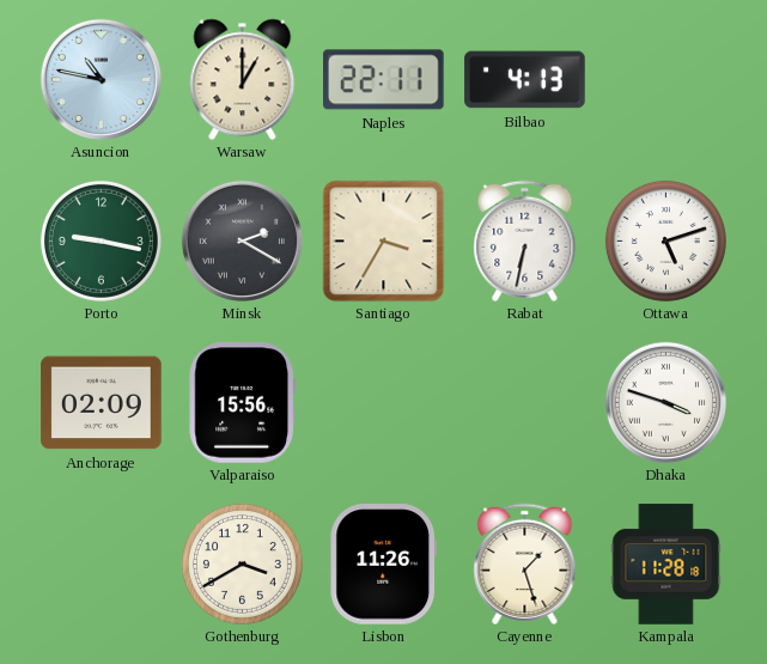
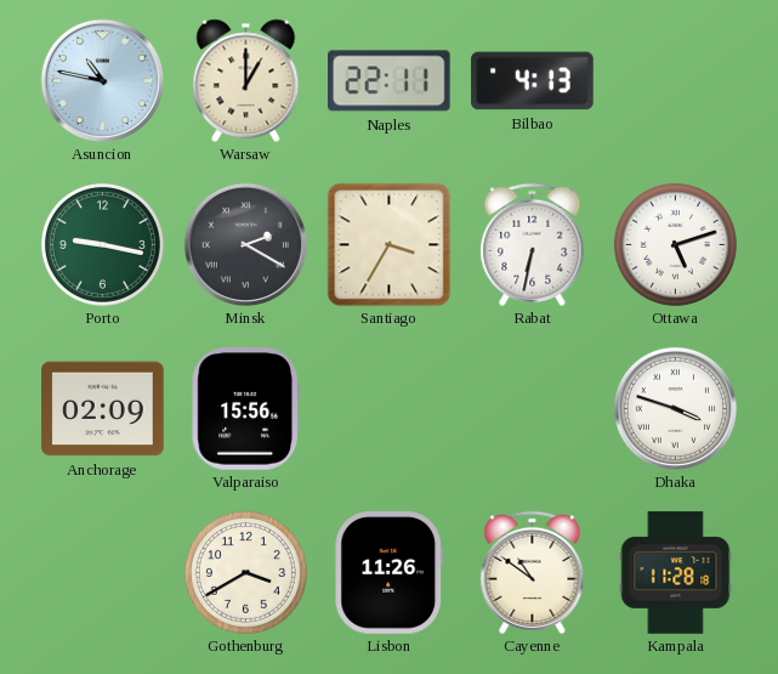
Cayenne: 1:27 -> 10:51 (533, 572)
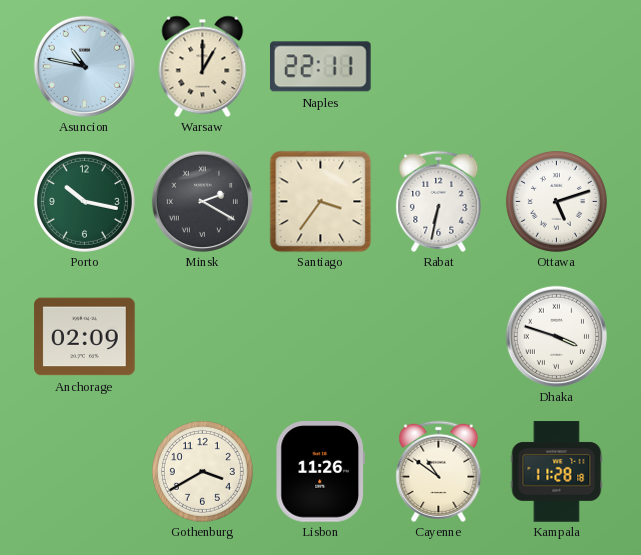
Bilbao: 4:13 -> none (533, 81)
Porto: 9:17 -> 10:17 (84, 201)
Santiago: 3:35 -> 3:36 (320, 201)
Valparaiso: 15:56 -> none (245, 409)
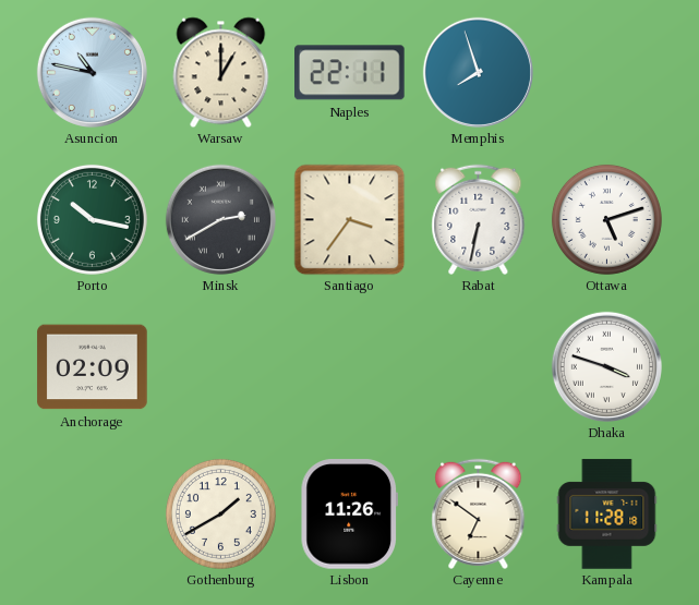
Memphis: none -> 7:57 (478, 72)
Minsk: 2:20 -> 2:40 (220, 219)
Gothenburg: 3:40 -> 1:40 (220, 513)
Cayenne: 10:51 -> 6:51 (479, 513)
